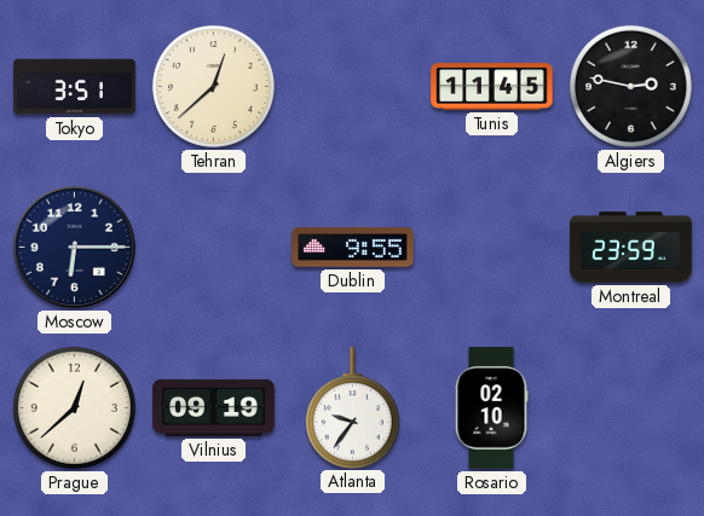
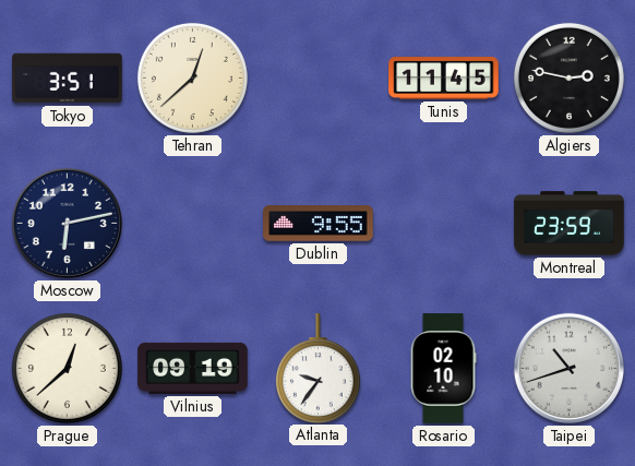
Moscow: 6:15 -> 6:13 (67, 223)
Taipei: none -> 10:42 (568, 368)
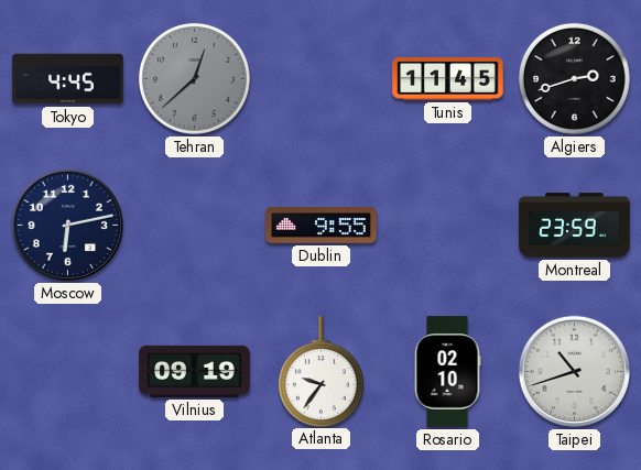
Tokyo: 3:51 -> 4:45 (68, 79)
Tehran dial: cream -> grey (194, 78)
Algiers: 2:47 -> 2:42 (574, 78)
Prague: 12:38 -> none (67, 368)
